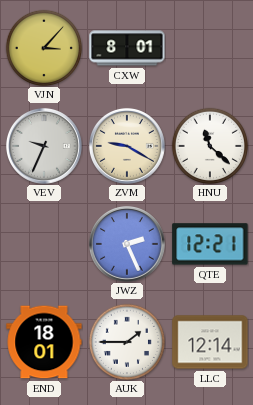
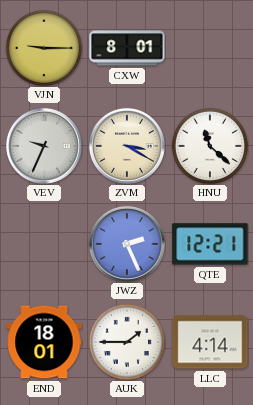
VJN: 3:07 -> 9:15 (43, 47)
ZVM: 9:20 -> 3:20 (127, 146)
LLC: 12:14 -> 4:14 (210, 342)
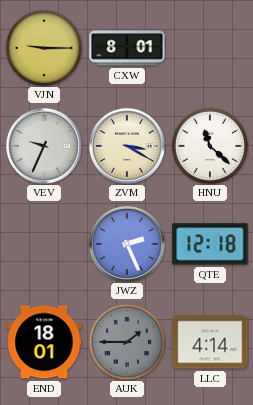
QTE: 12:21 -> 12:18 (210, 244)
AUK dial: white -> grey (126, 341)
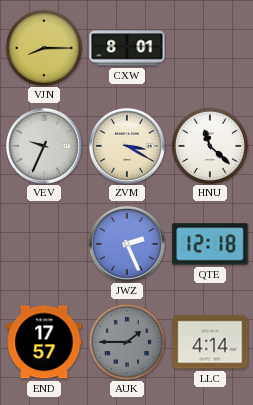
VJN: 9:15 -> 8:15 (43, 47)
END: 18:01 -> 17:57 (44, 342)
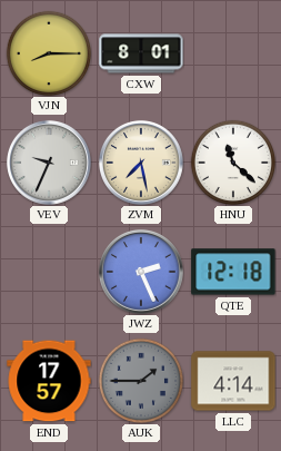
ZVM: 3:20 -> 7:28 (141, 163)
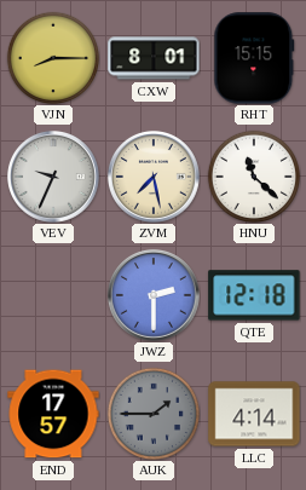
RHT: none -> 15:15 (254, 58)
JWZ: 2:26 -> 2:30 (154, 295)
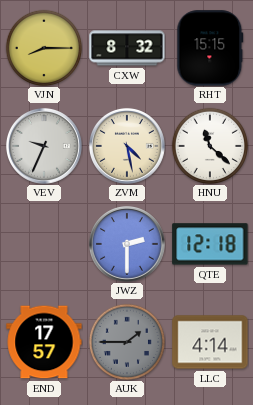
CXW: 8:01 -> 8:32 (127, 48)
ZVM: 7:28 -> 4:28 (127, 146)
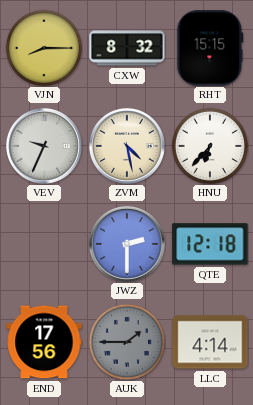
HNU: 11:22 -> 6:37 (209, 145)
END: 17:57 -> 17:56 (44, 342)
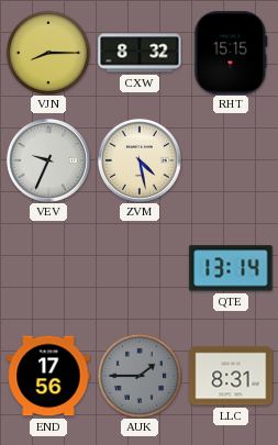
HNU: 6:37 -> none (209, 145)
JWZ: 2:30 -> none (127, 244)
QTE: 12:18 -> 13:14 (231, 268)
LLC: 4:14 -> 8:31 (231, 376)
